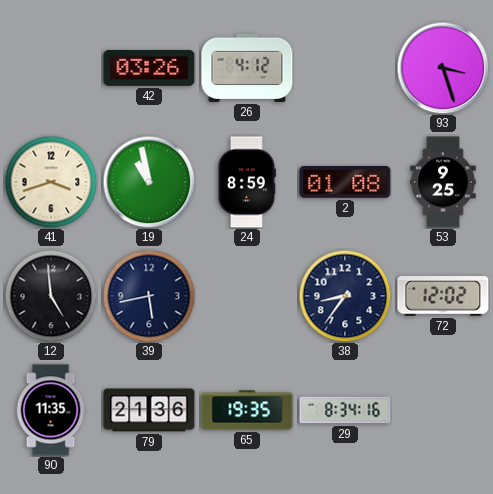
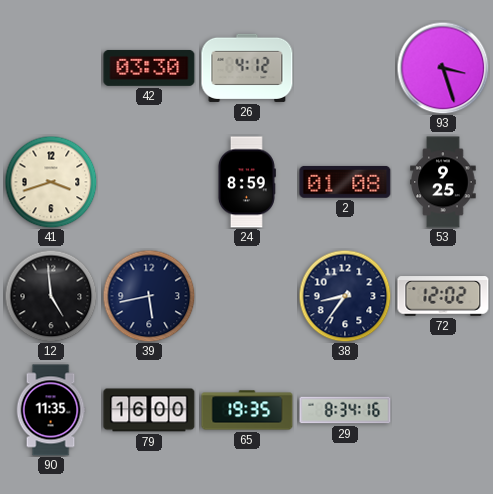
42: 03:26 -> 03:30 (149, 68)
19: 10:58 -> none (149, 182)
79: 21:36 -> 16:00 (149, 410)
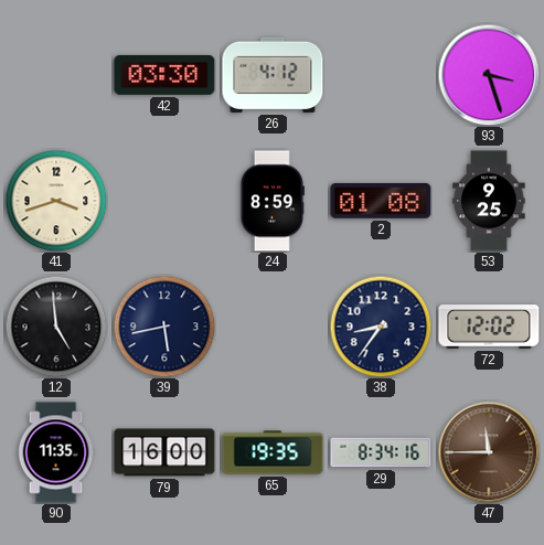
47: none -> 11:45 (489, 452)
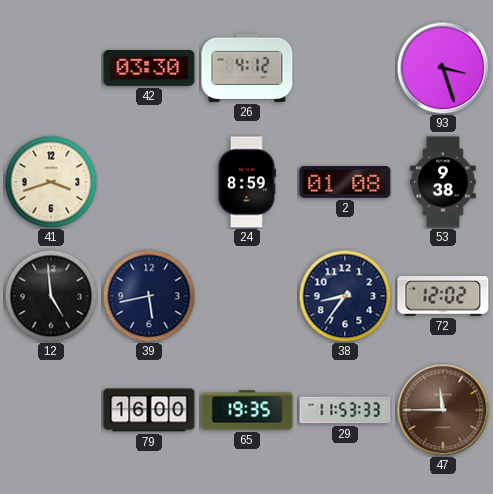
53: 9:25 -> 9:38 (443, 182)
90: 11:35 -> none (56, 452)
29: 8:34 -> 11:53 (345, 410)
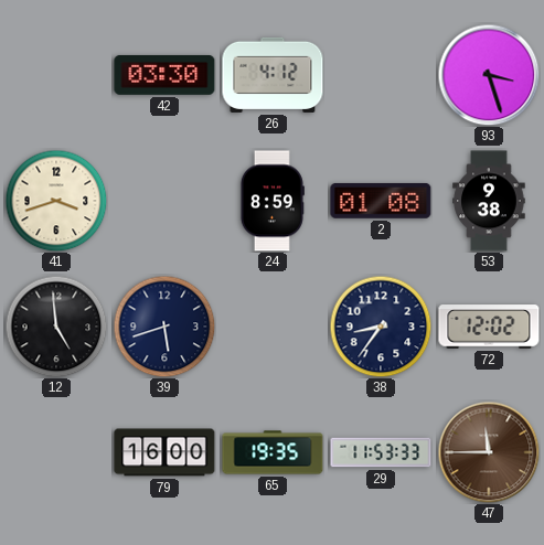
39: 5:43 -> 5:42 (164, 327)
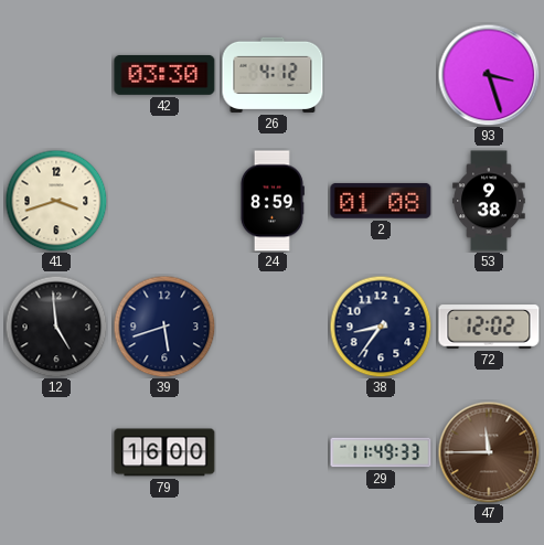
65: 19:35 -> none (273, 452)
29: 11:53 -> 11:49 (381, 452)
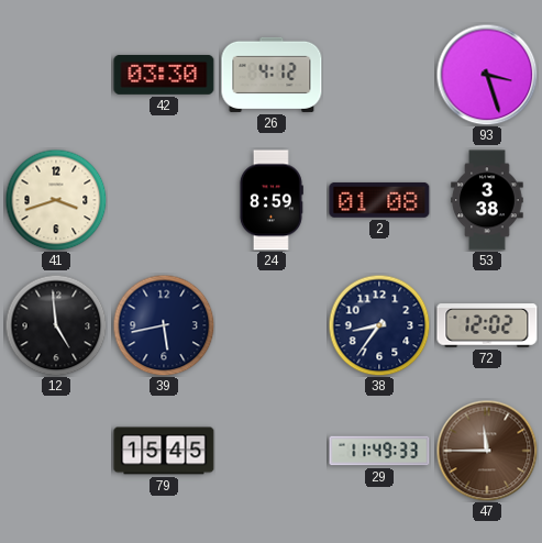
53: 9:38 -> 3:38 (487, 200)
39: 5:42 -> 5:43 (164, 325)
79: 16:00 -> 15:45 (164, 451)
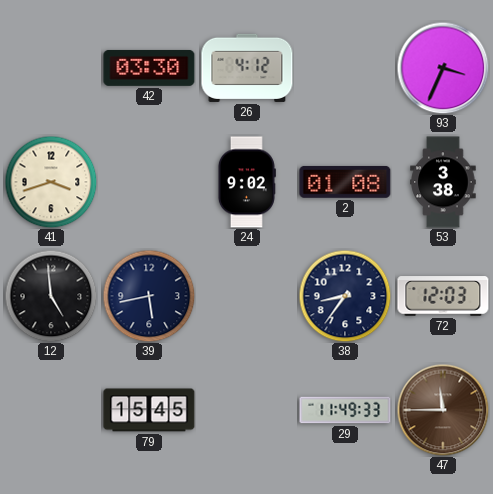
93: 3:27 -> 3:34 (443, 68)
24: 8:59 -> 9:02 (246, 182)
72: 12:02 -> 12:03 (443, 296)
